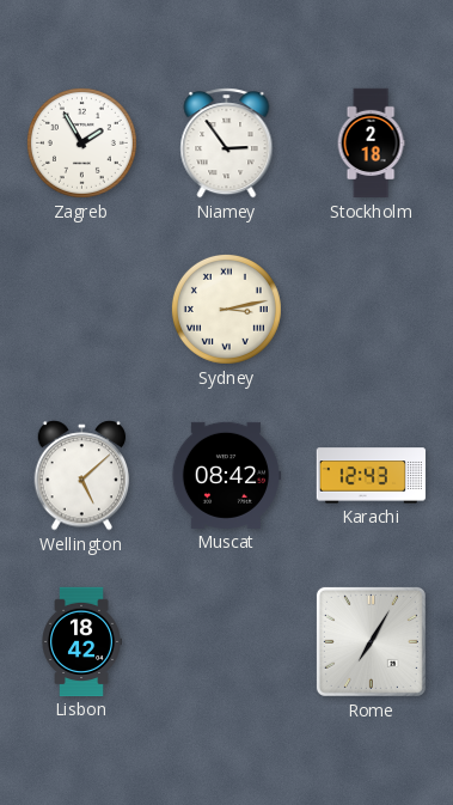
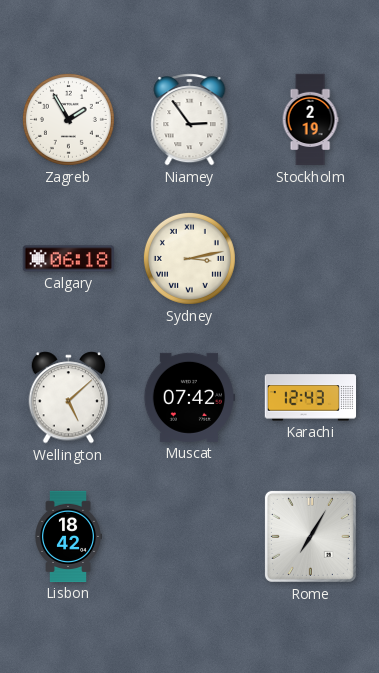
Stockholm: 2:18 -> 2:19 (310, 120)
Calgary: none -> 06:18 (68, 259)
Muscat: 08:42 -> 07:42 (189, 397)
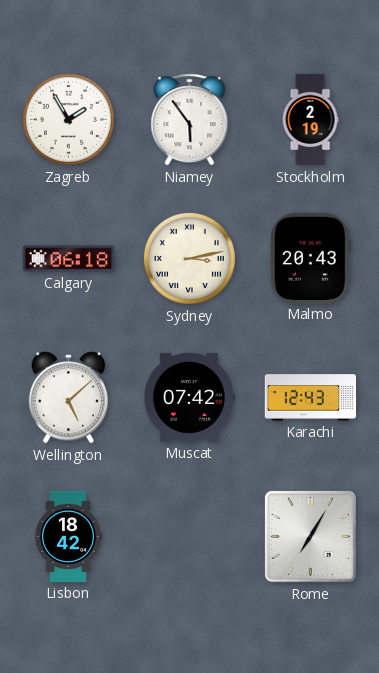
Niamey: 2:54 -> 5:54 (190, 120)
Malmo: none -> 20:43 (310, 258)
